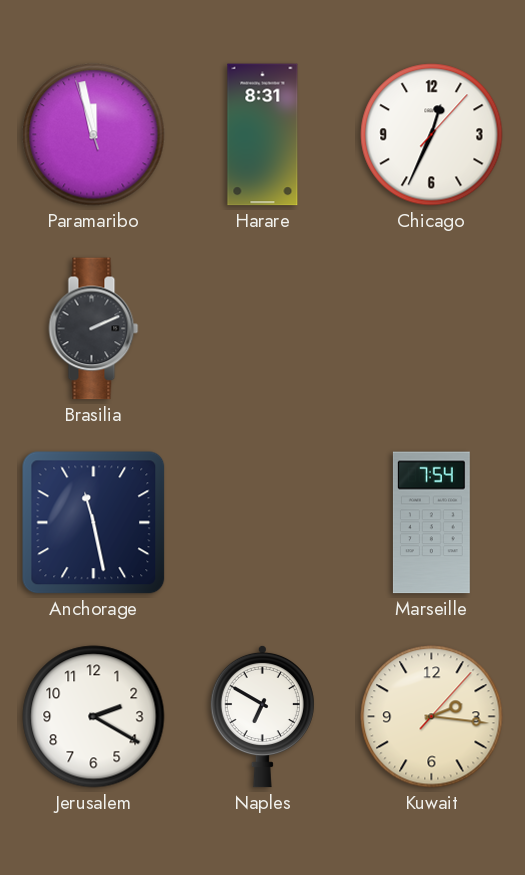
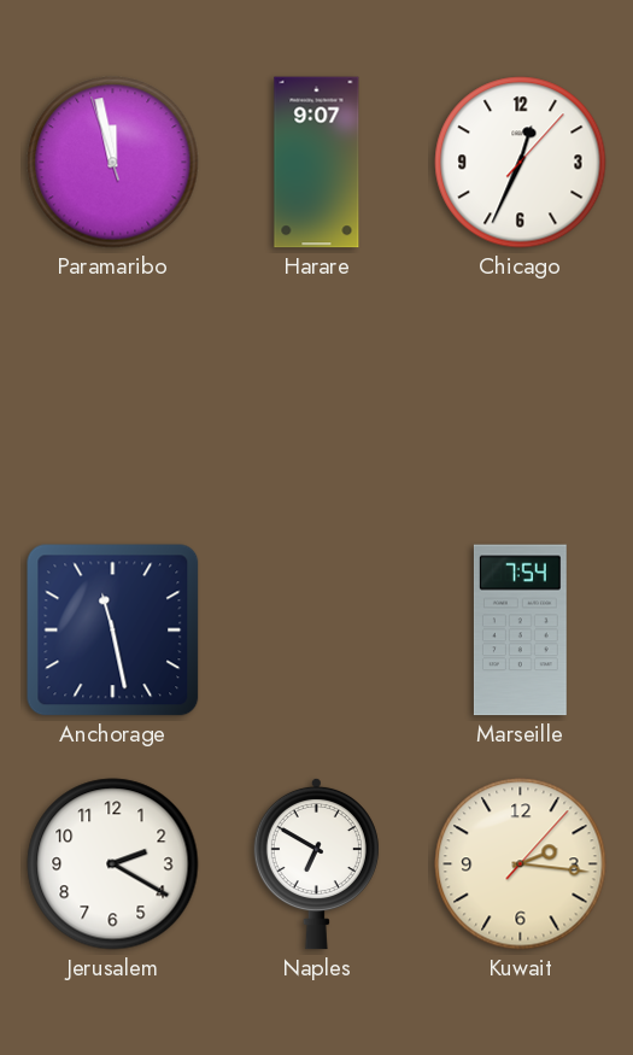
Harare: 8:31 -> 9:07 (317, 163)
Brasilia: 2:11 -> none (94, 329)
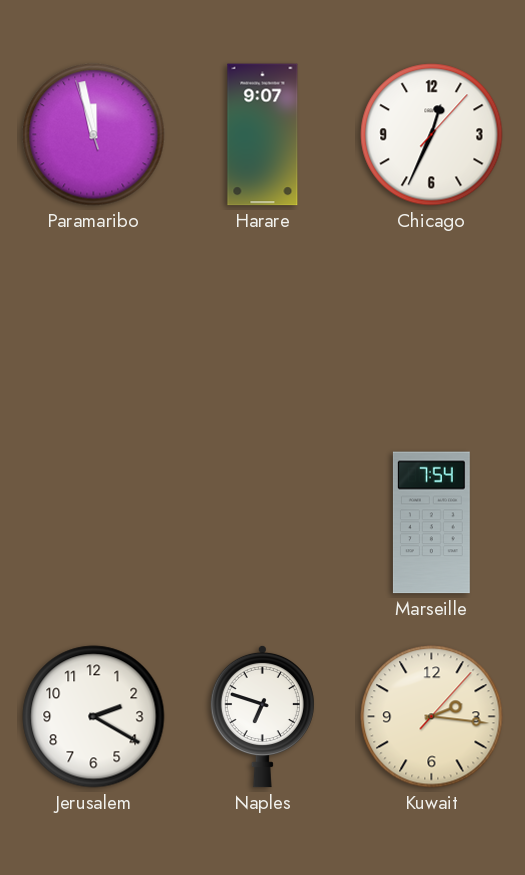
Anchorage: 11:28 -> none (113, 631)
Naples: 6:50 -> 6:48 (262, 716)
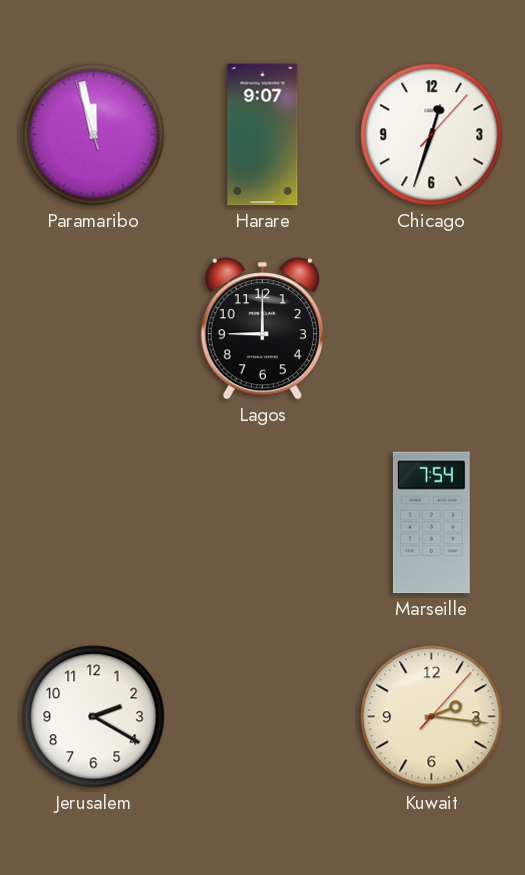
Chicago: 12:34 -> 12:33 (432, 135)
Lagos: none -> 9:00 (262, 329)
Naples: 6:48 -> none (262, 716)
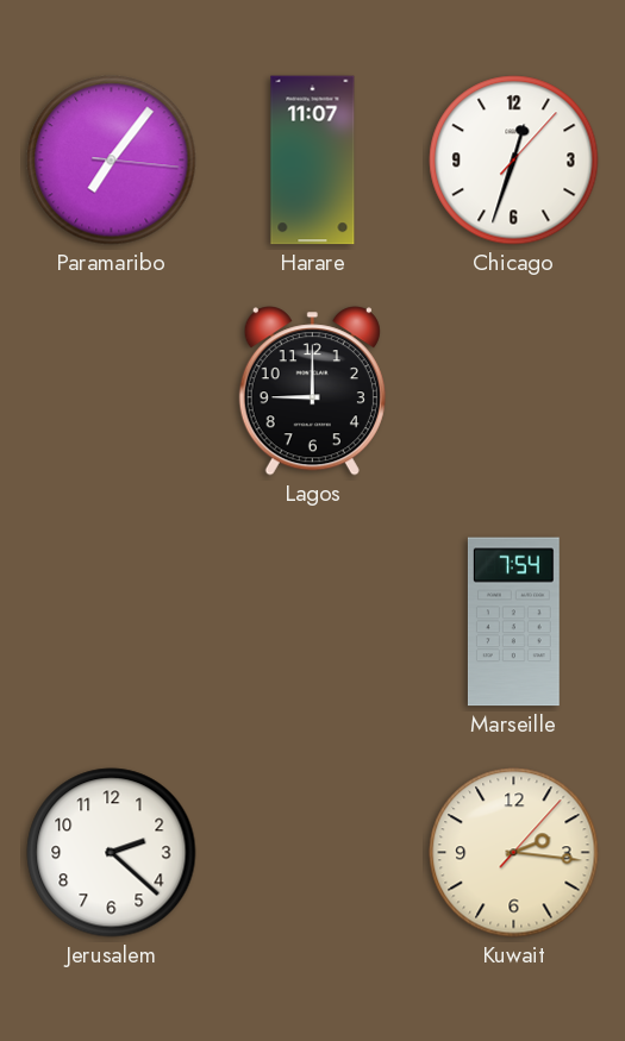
Paramaribo: 11:57 -> 7:06 (112, 161)
Harare: 9:07 -> 11:07 (313, 161)
Jerusalem: 2:20 -> 2:22 (112, 853)
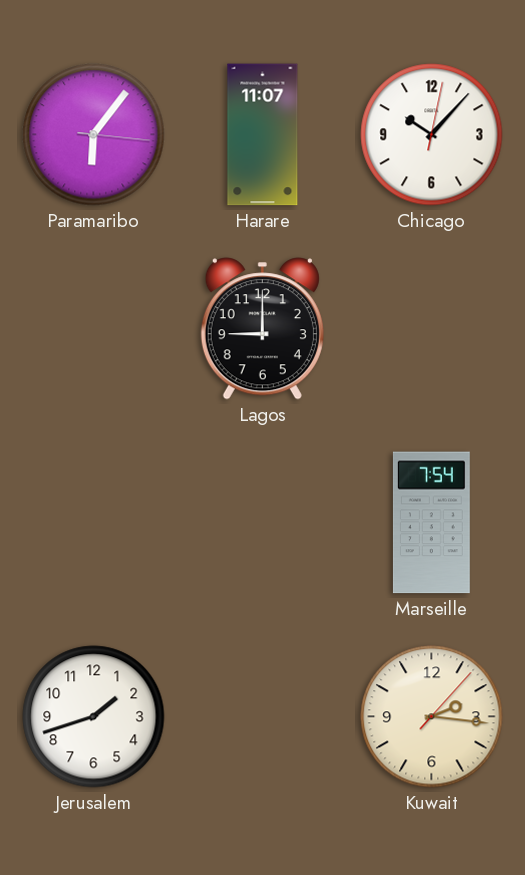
Paramaribo: 7:06 -> 6:06 (94, 135)
Chicago: 12:33 -> 10:07 (432, 135)
Jerusalem: 2:22 -> 1:42 (94, 717)
